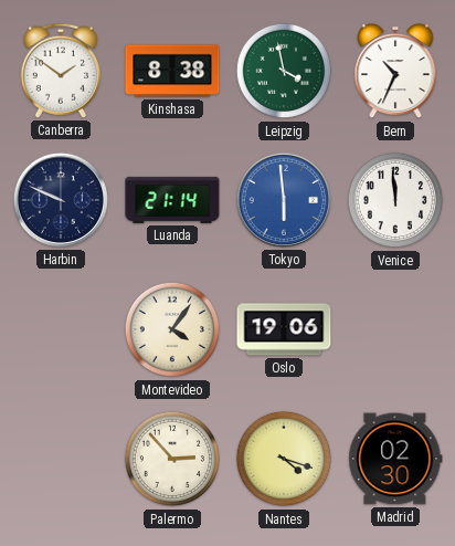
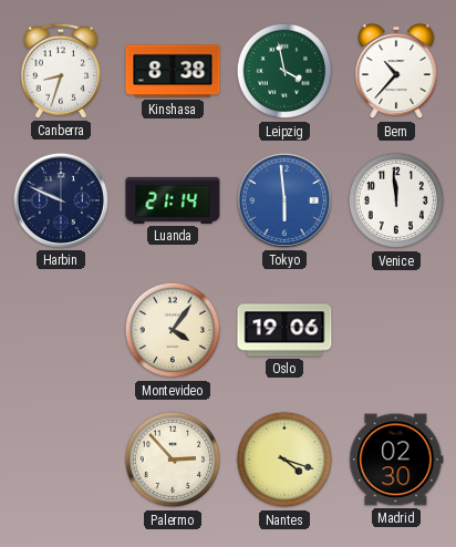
Canberra: 1:51 -> 8:33 (61, 71)
Bern: 10:34 -> 10:37 (396, 71)
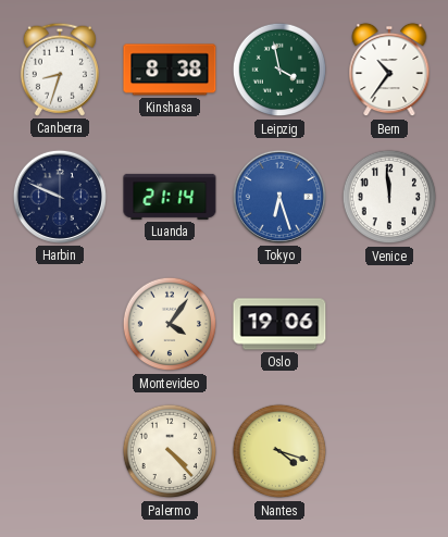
Bern: 10:37 -> 10:36 (389, 70)
Tokyo: 5:59 -> 6:27 (279, 197)
Palermo: 2:53 -> 4:23 (170, 451)
Madrid: 02:30 -> none (396, 460)
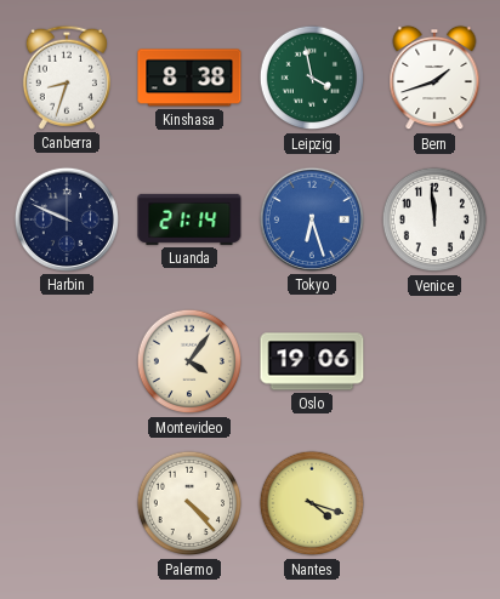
Bern: 10:36 -> 1:42 (434, 78)
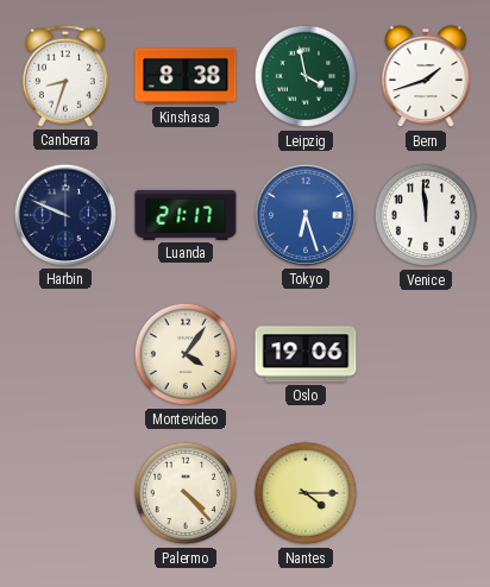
Luanda: 21:14 -> 21:17 (186, 215)
Nantes: 4:18 -> 4:15 (306, 493)
